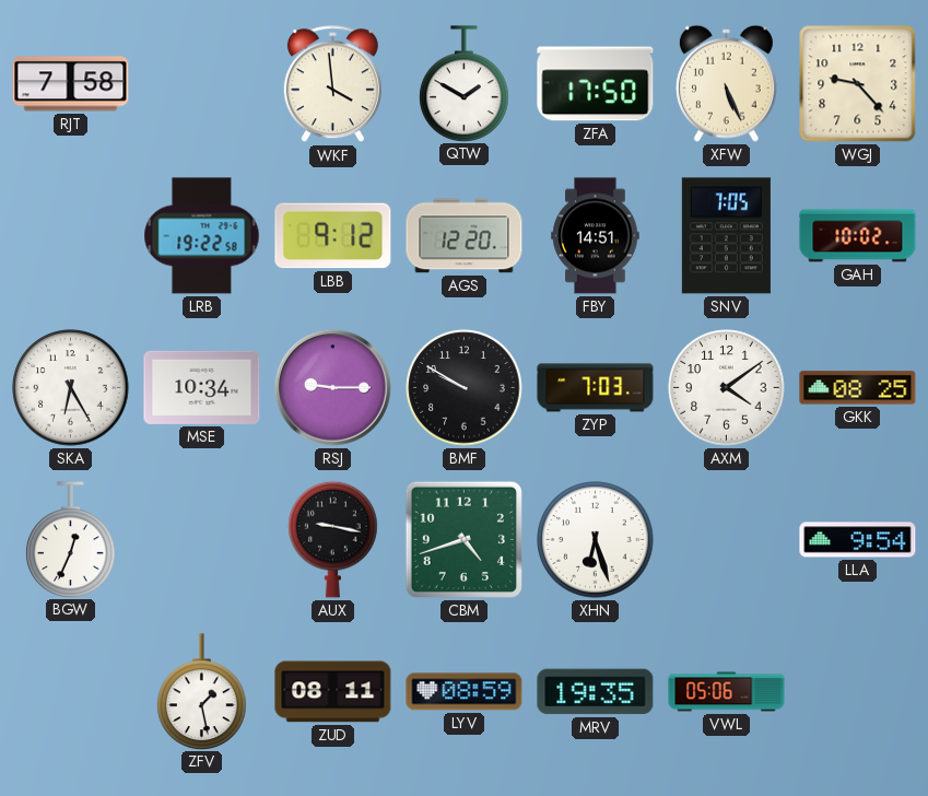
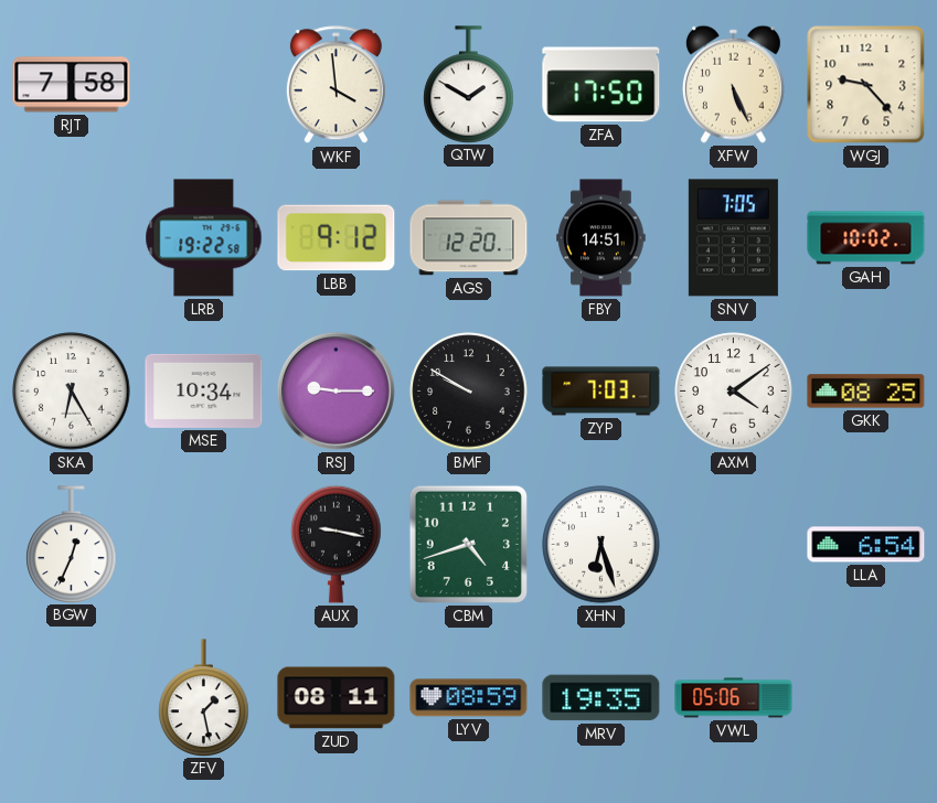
LLA: 9:54 -> 6:54 (866, 545)
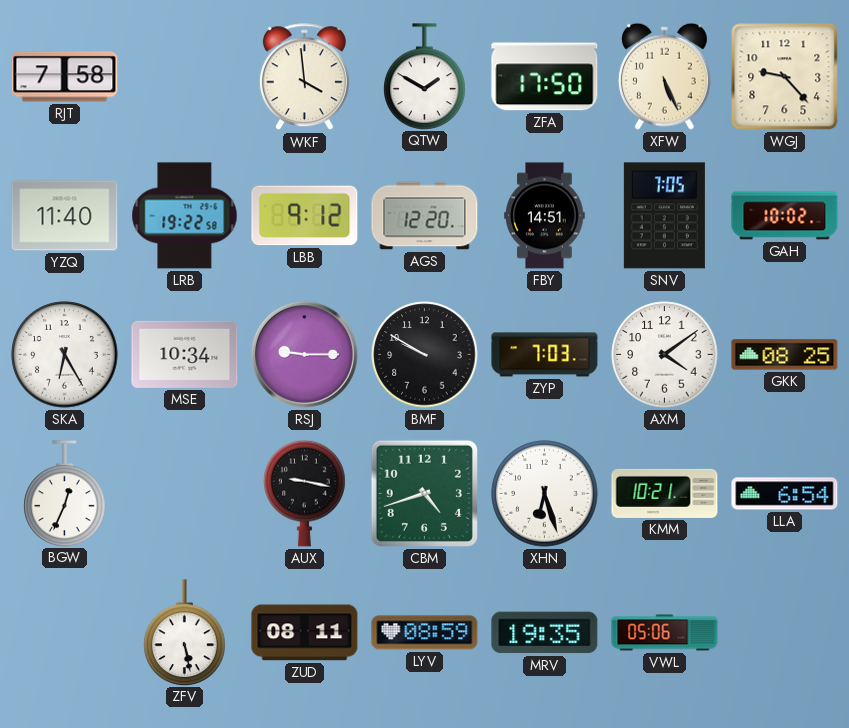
YZQ: none -> 11:40 (65, 216)
KMM: none -> 10:21 (665, 493)
ZFV: 1:28 -> 5:28 (185, 632)
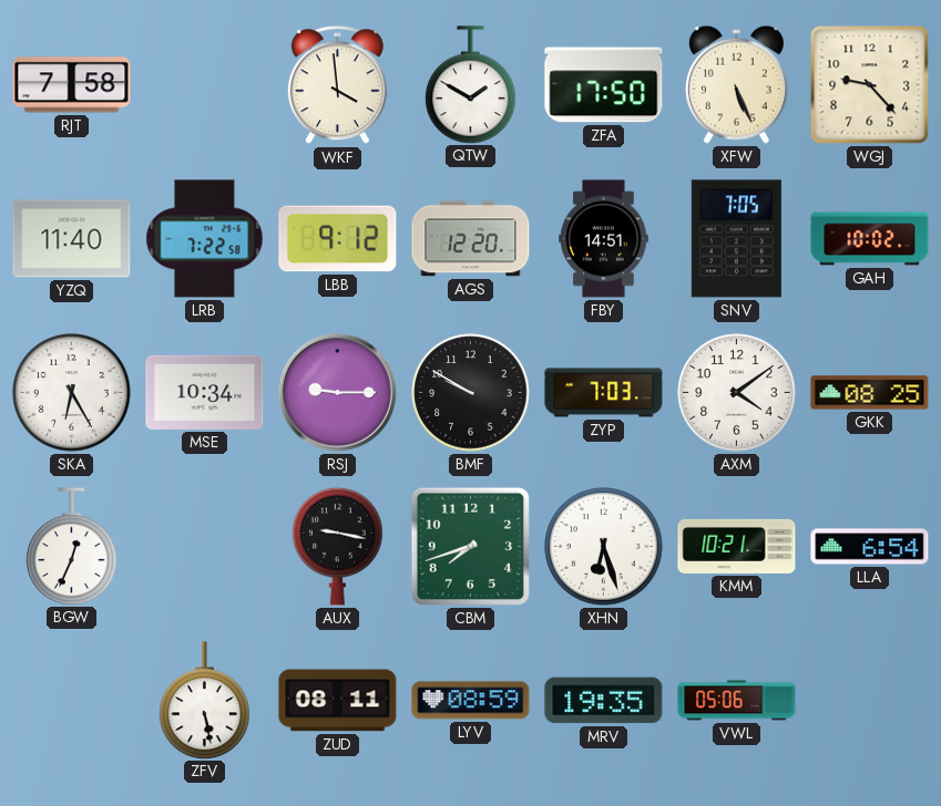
LRB: 19:22 -> 7:22 (205, 239)
CBM: 4:42 -> 7:42 (470, 546)
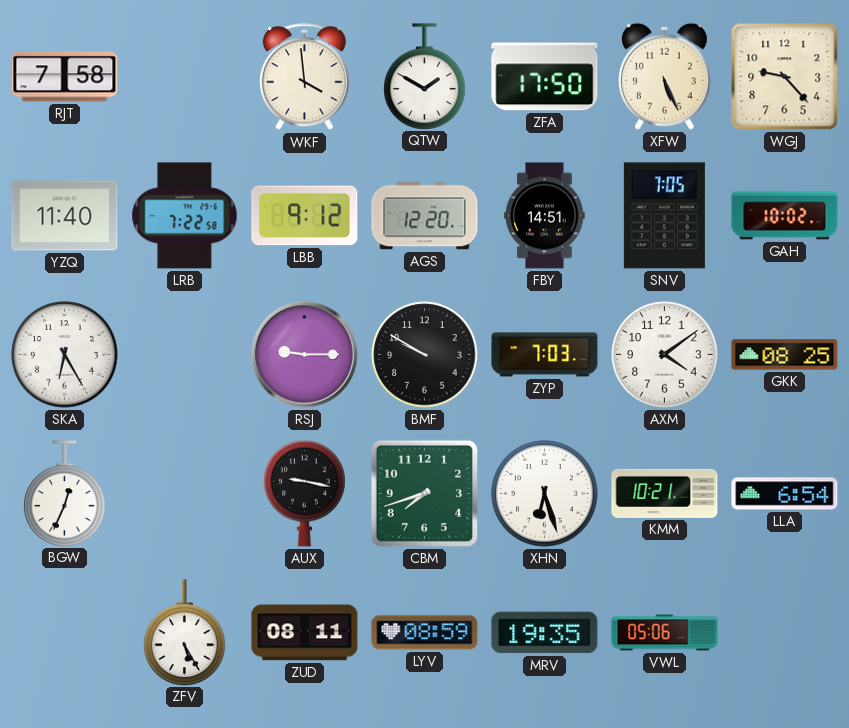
MSE: 10:34 -> none (205, 392)
ZFV: 5:28 -> 5:25 (185, 632)
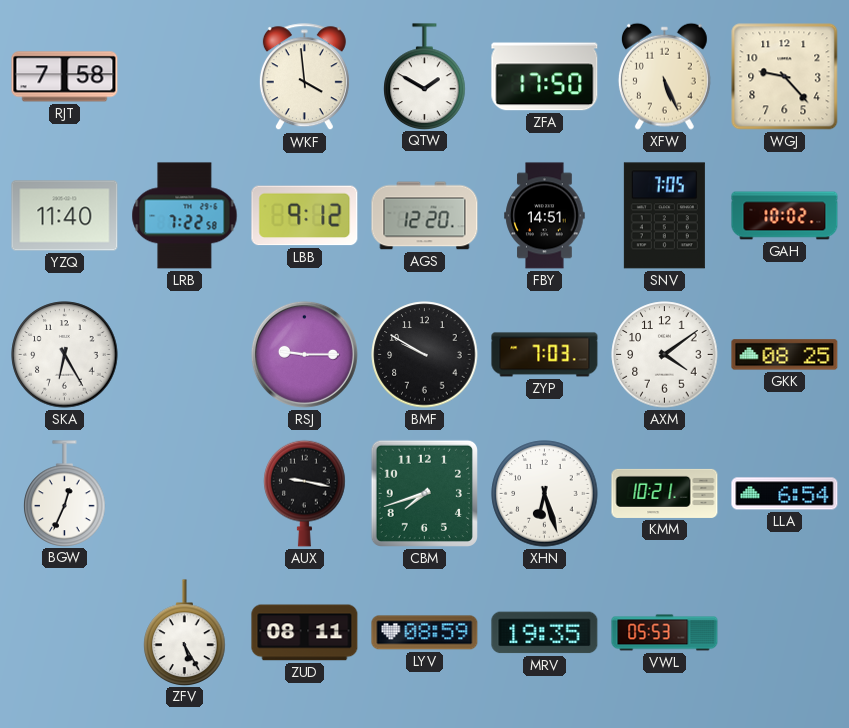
VWL: 05:06 -> 05:53 (665, 633)
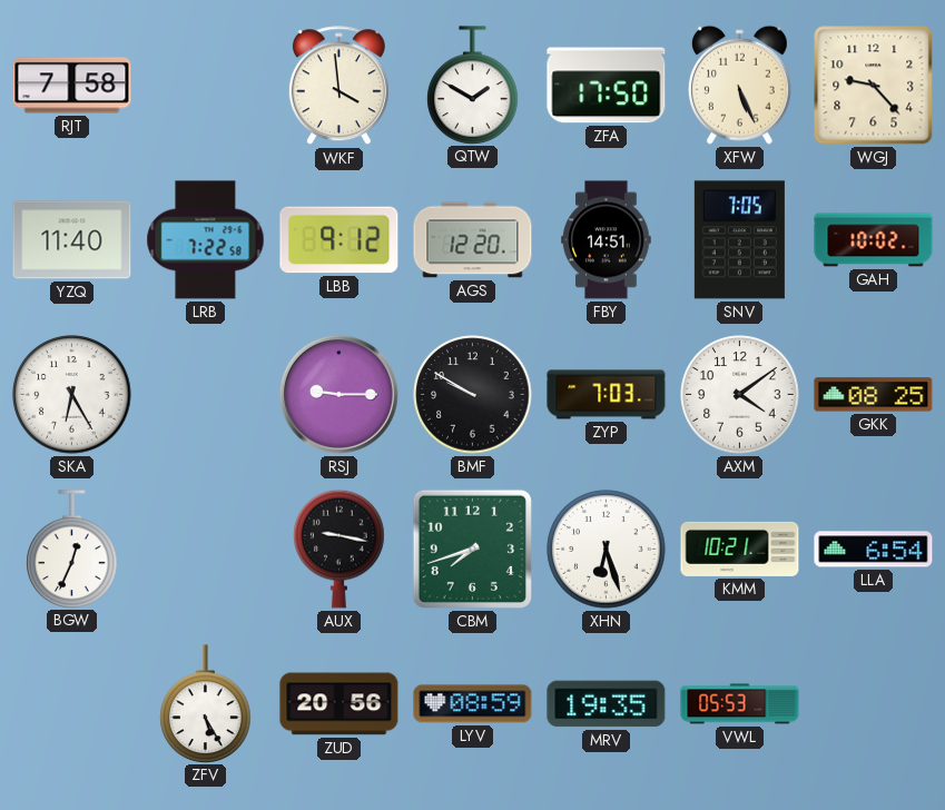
ZUD: 08:11 -> 20:56 (339, 704)
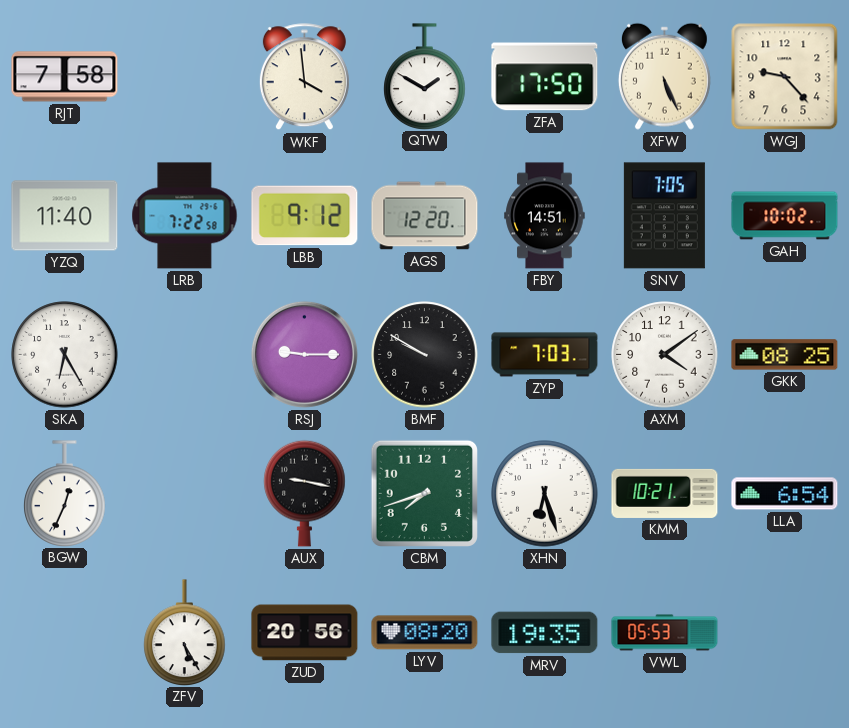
LYV: 08:59 -> 08:20 (425, 633)
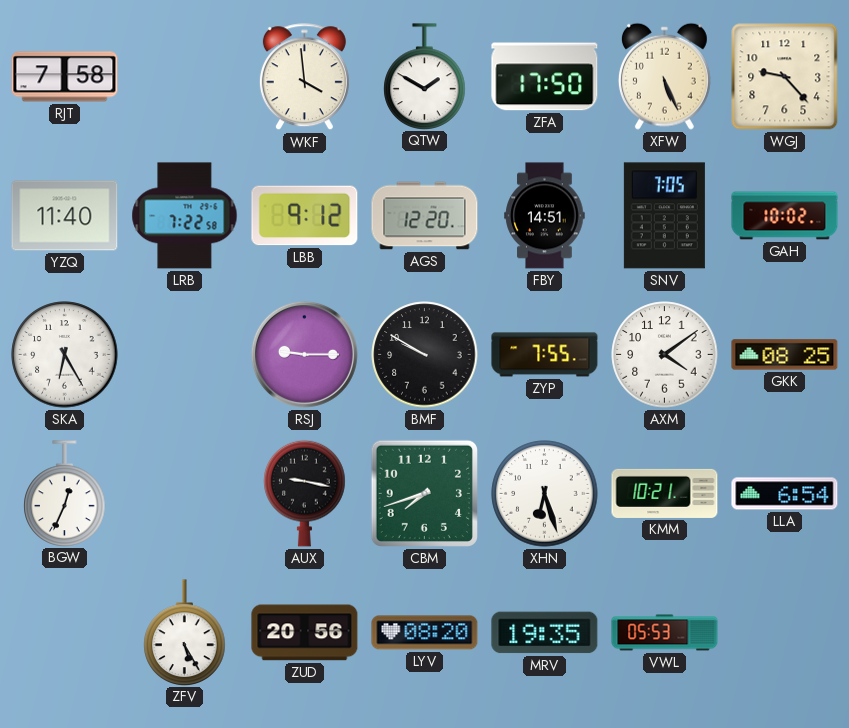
ZYP: 7:03 -> 7:55 (545, 355)
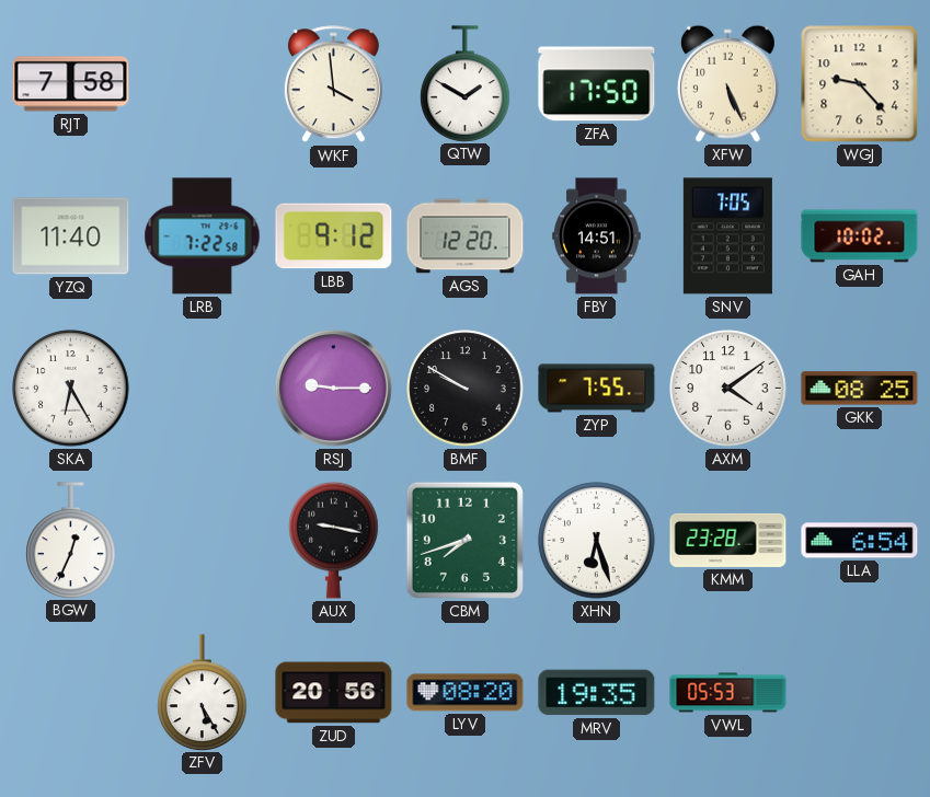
KMM: 10:21 -> 23:28 (728, 540)
